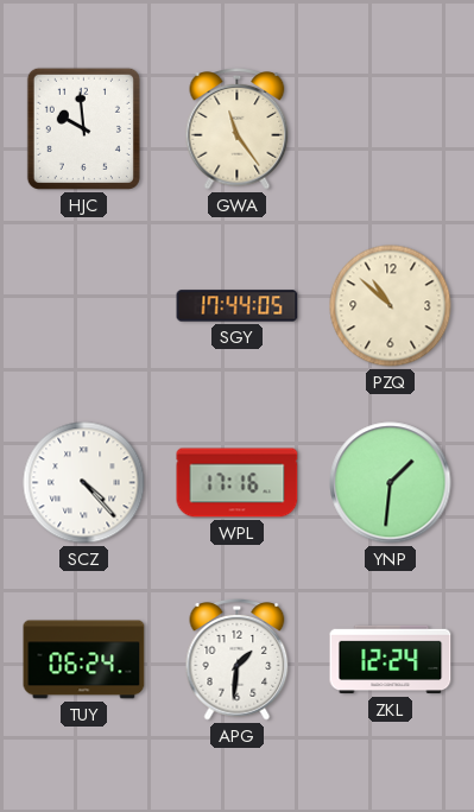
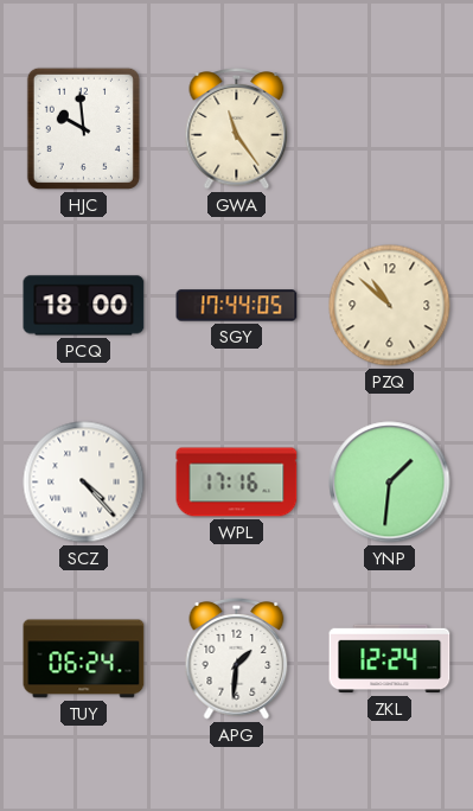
PCQ: none -> 18:00 (84, 306)
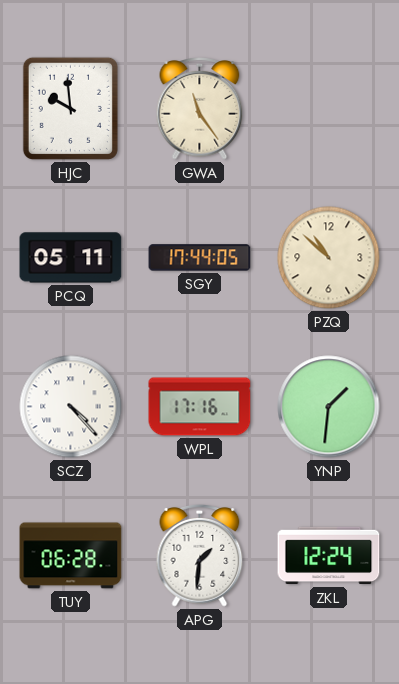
PCQ: 18:00 -> 05:11 (71, 258)
TUY: 06:24 -> 06:28 (71, 556)
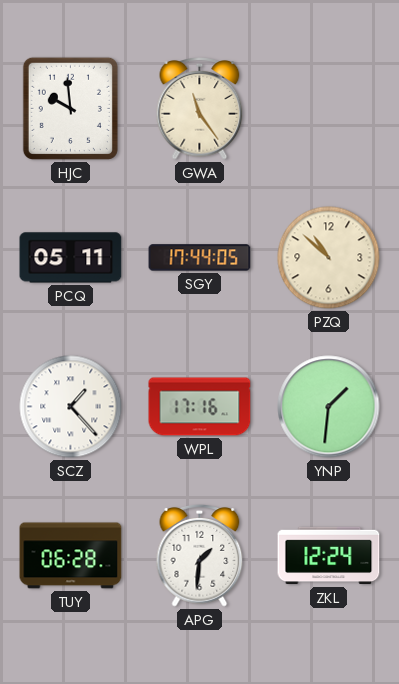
SCZ: 4:23 -> 1:23 (71, 407)
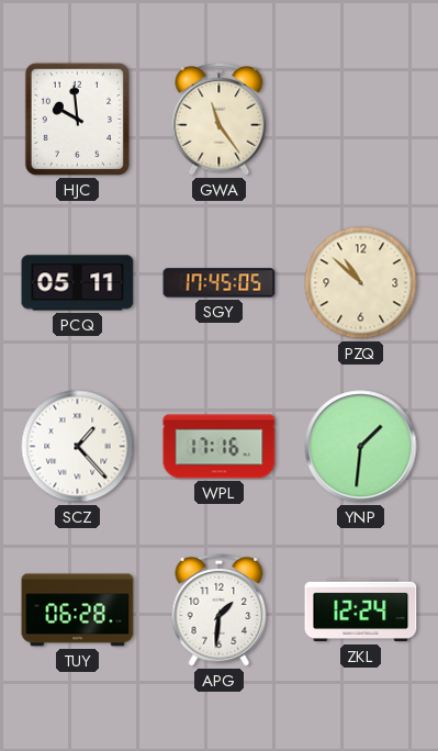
SGY: 17:44 -> 17:45 (220, 283)
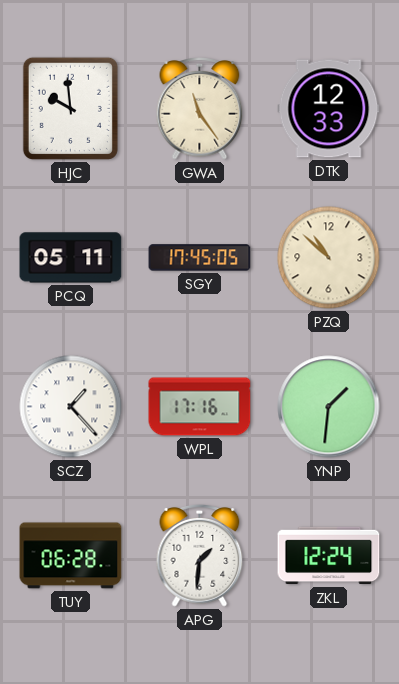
DTK: none -> 12:33 (329, 109)
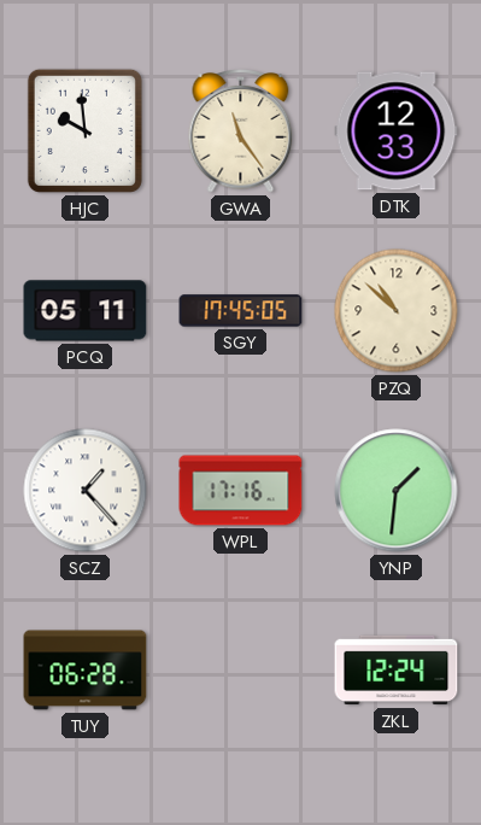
APG: 1:31 -> none (200, 556)
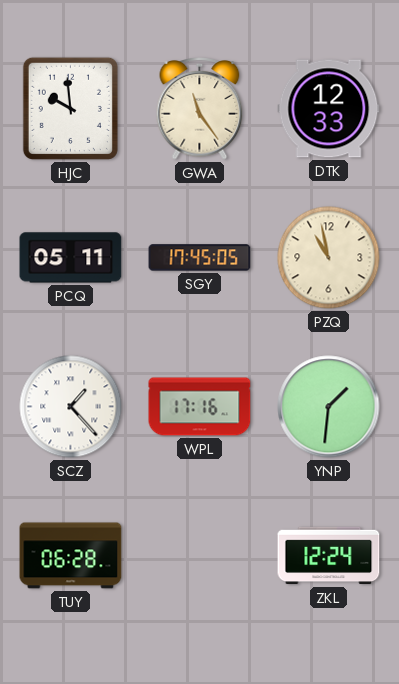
PZQ: 10:52 -> 10:58 (329, 258)
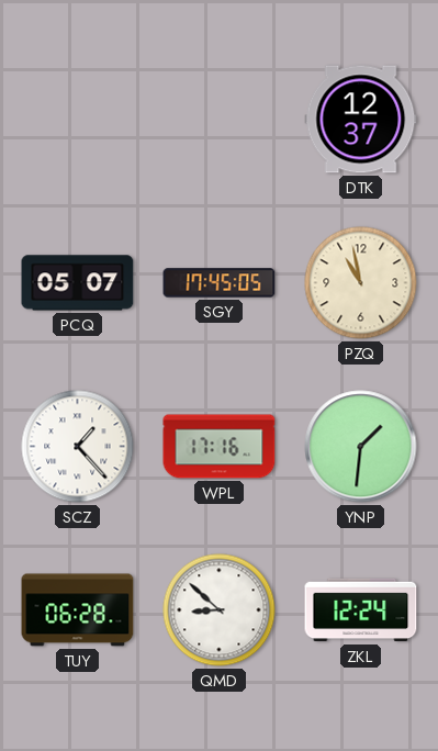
HJC: 9:59 -> none (70, 108)
GWA: 11:24 -> none (200, 109)
DTK: 12:33 -> 12:37 (361, 120)
PCQ: 05:11 -> 05:07 (78, 283)
QMD: none -> 8:52 (220, 610)
